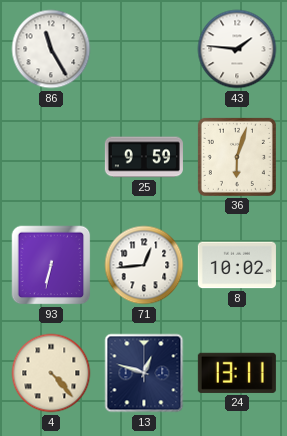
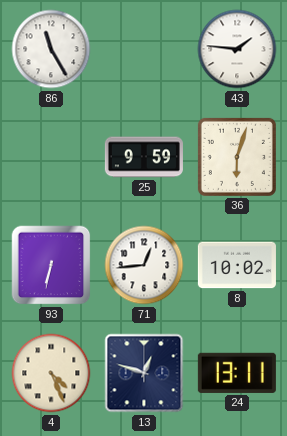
4: 4:23 -> 4:26 (51, 373)
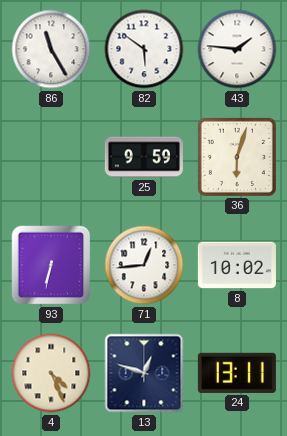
82: none -> 5:51 (144, 49)
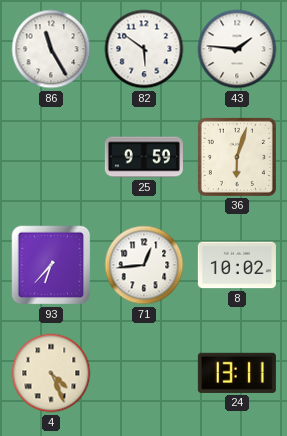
93: 6:32 -> 6:37 (51, 265)
13: 12:48 -> none (144, 373)
